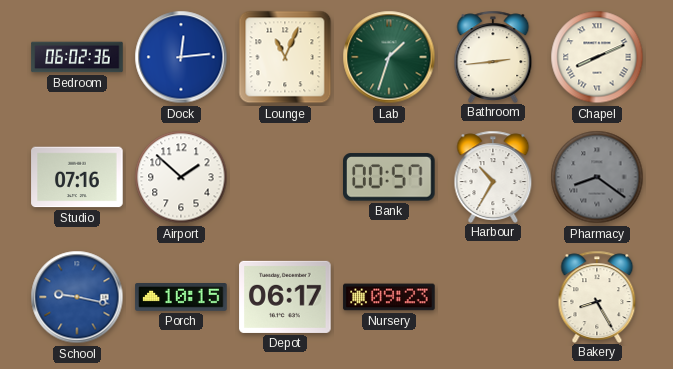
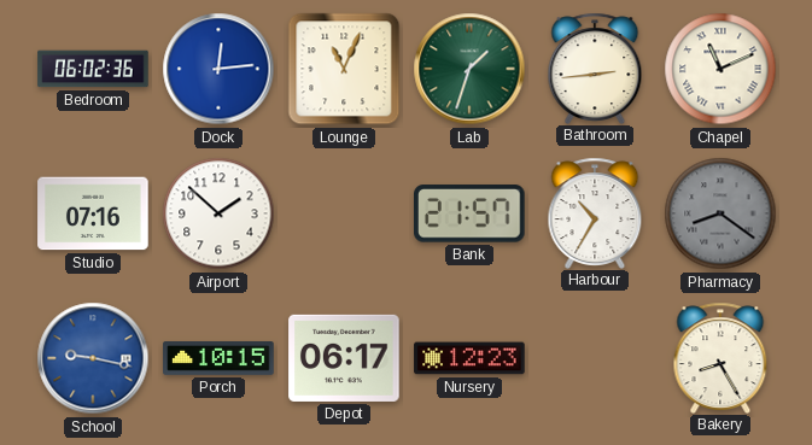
Chapel: 8:11 -> 11:11 (720, 69)
Bank: 00:57 -> 21:57 (471, 213)
Nursery: 09:23 -> 12:23 (469, 358)
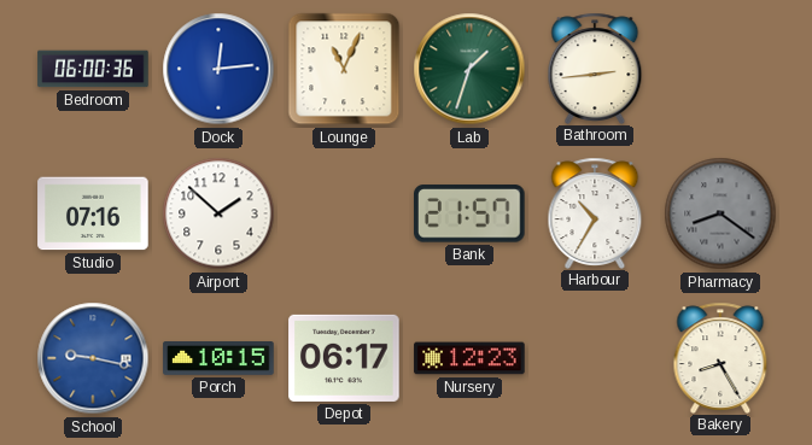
Bedroom: 06:02 -> 06:00 (93, 69)
Chapel: 11:11 -> none (720, 69)
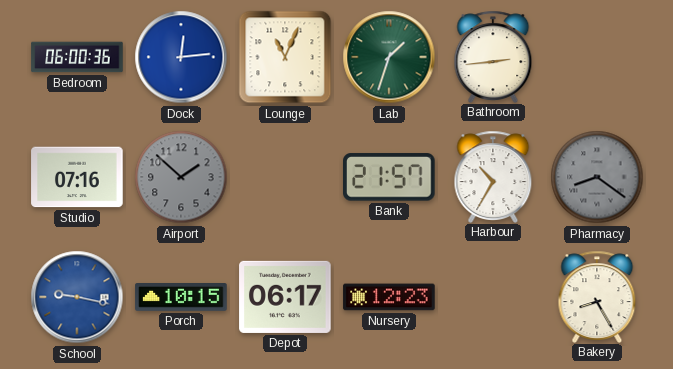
Airport dial: white -> grey (181, 177)
